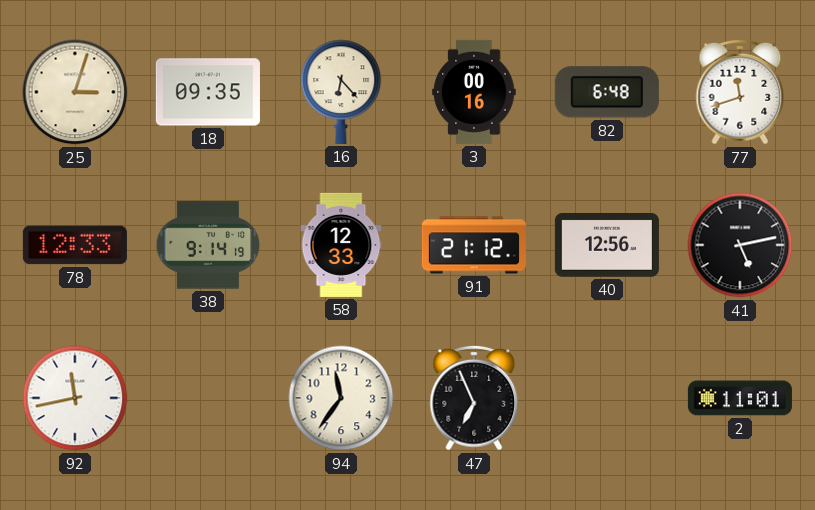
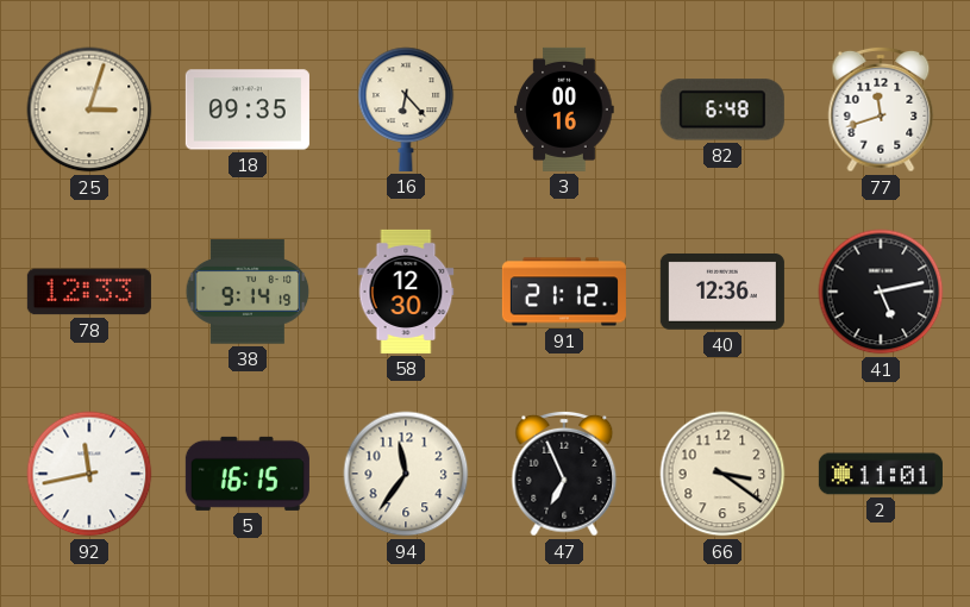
58: 12:33 -> 12:30 (406, 292)
40: 12:56 -> 12:36 (722, 292)
5: none -> 16:15 (248, 474)
66: none -> 3:21 (722, 474)
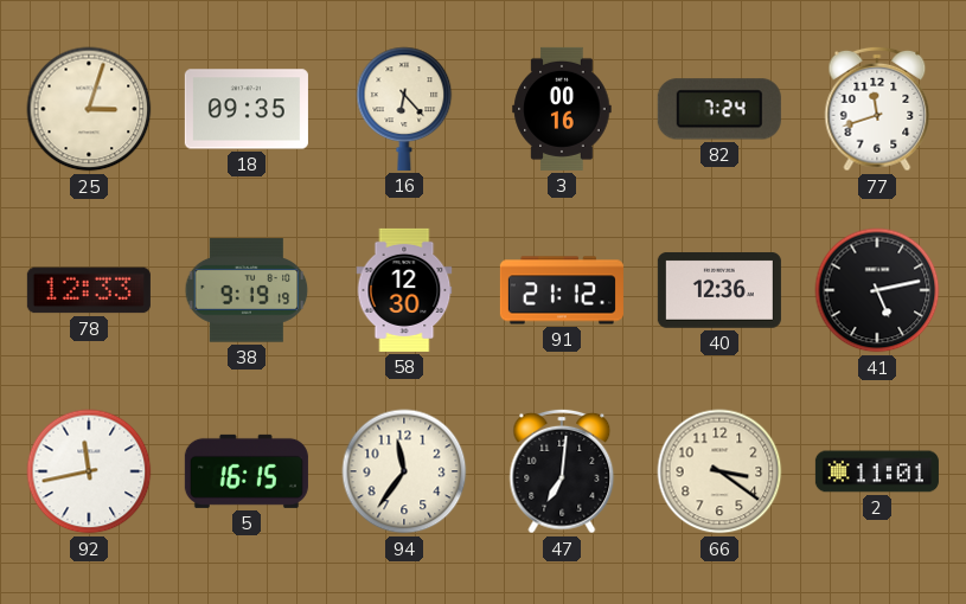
82: 6:48 -> 7:24 (719, 109)
38: 9:14 -> 9:19 (247, 290)
47: 6:56 -> 7:01 (562, 471)
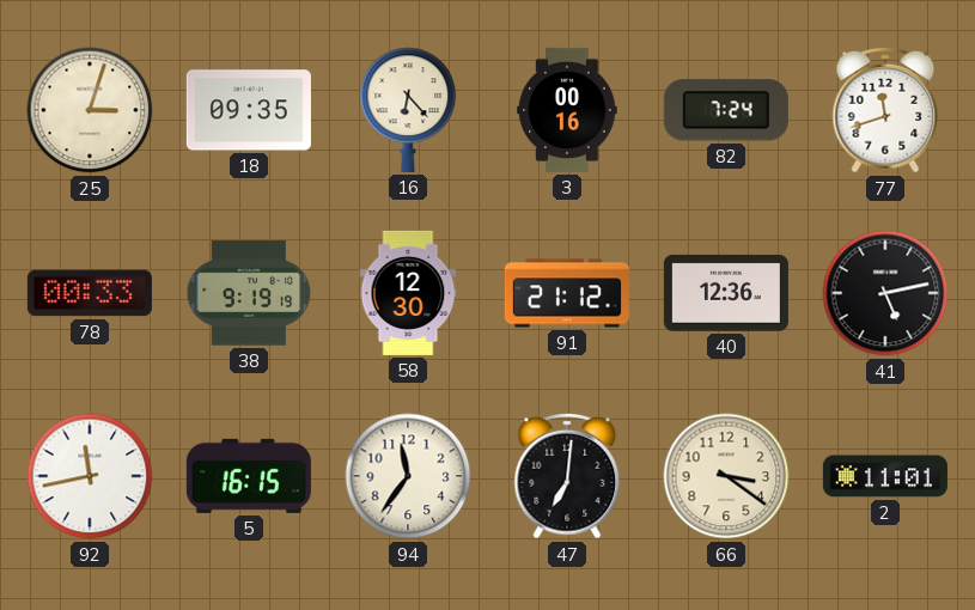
78: 12:33 -> 00:33 (90, 293)
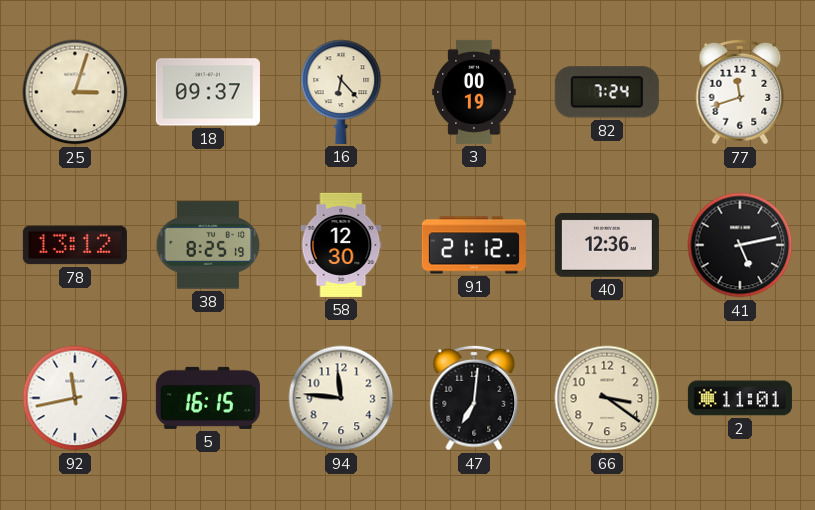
18: 09:35 -> 09:37 (208, 92)
3: 00:16 -> 00:19 (474, 92)
78: 00:33 -> 13:12 (75, 245)
38: 9:19 -> 8:25 (208, 245)
94: 11:36 -> 11:46 (341, 398)
